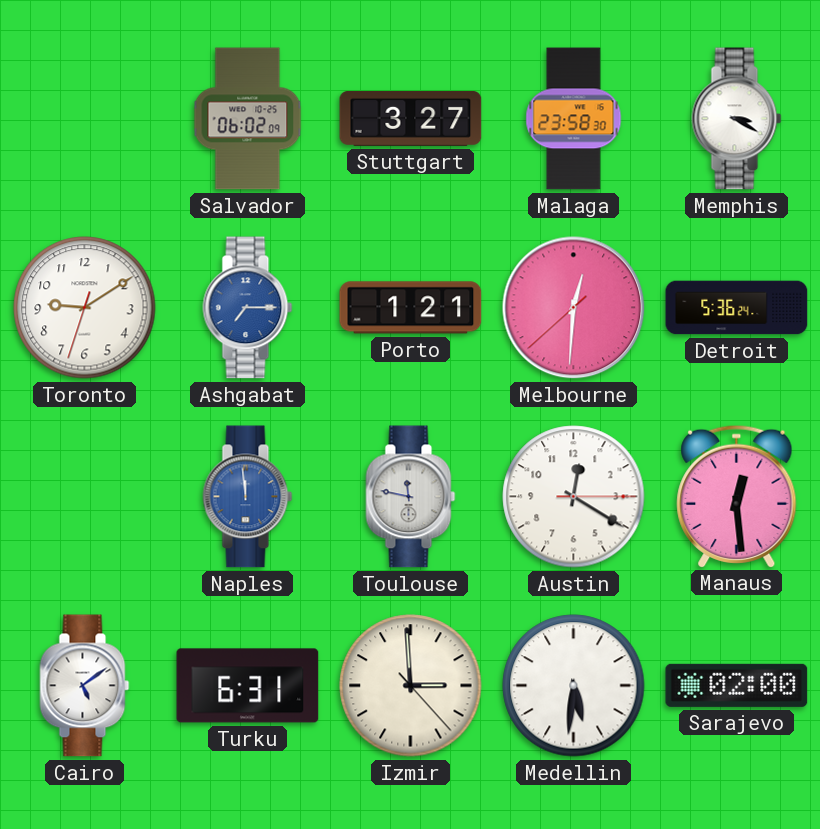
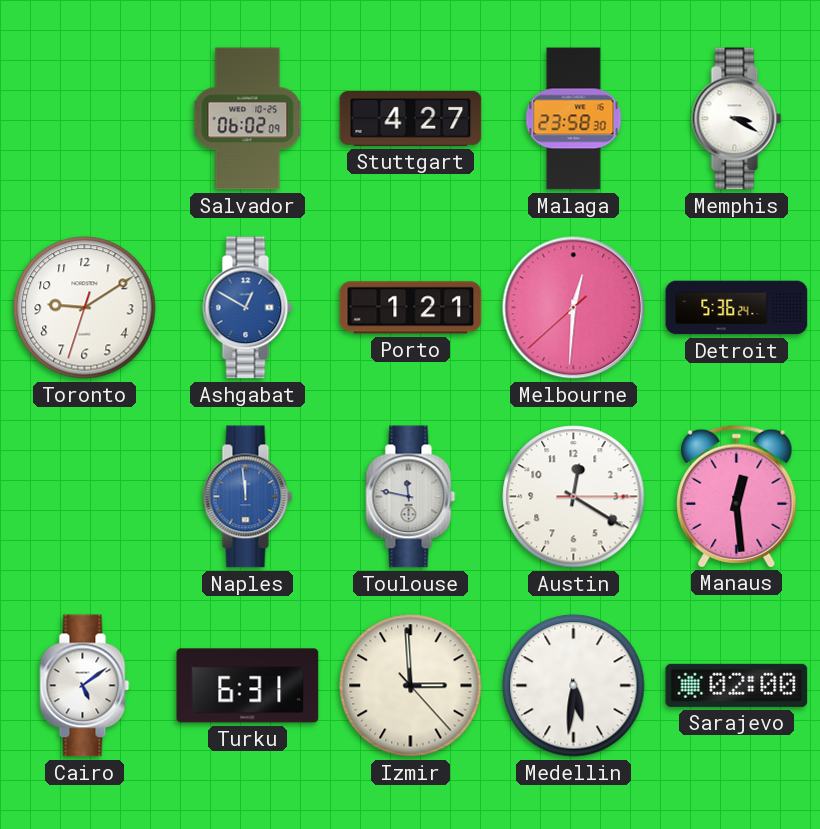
Stuttgart: 3:27 -> 4:27 (411, 118)
Ashgabat: 7:15 -> 12:50 (248, 308)
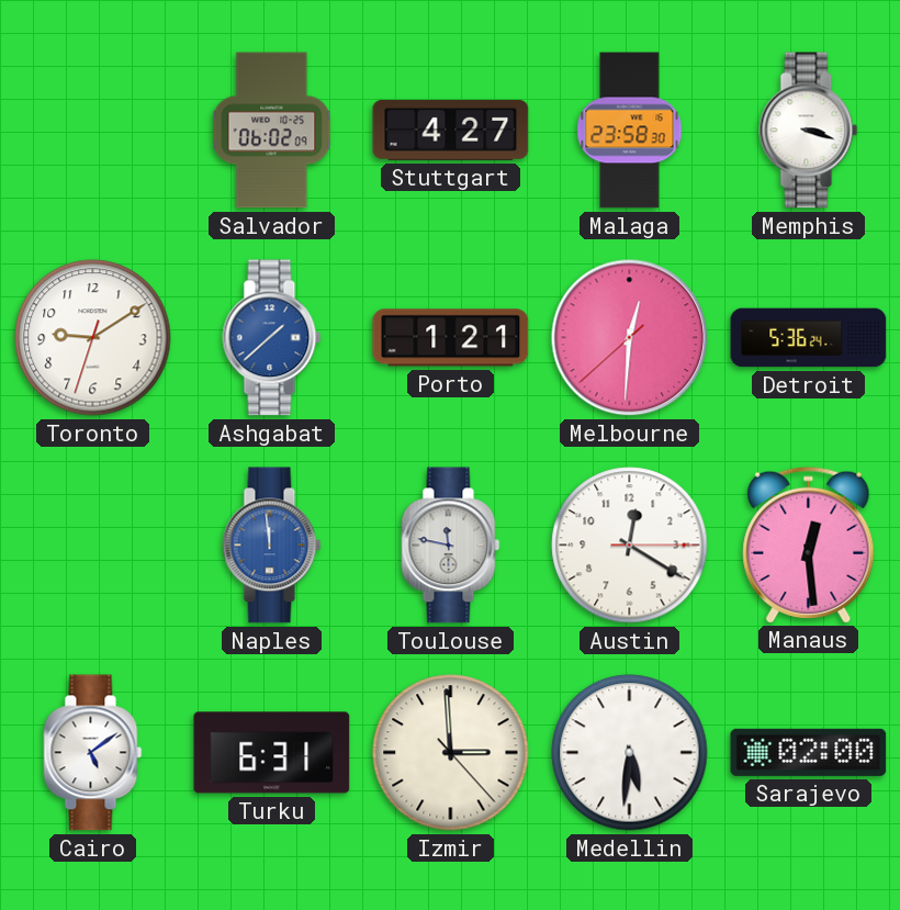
Memphis: 3:20 -> 3:18 (809, 131)
Ashgabat: 12:50 -> 1:38 (272, 338)
